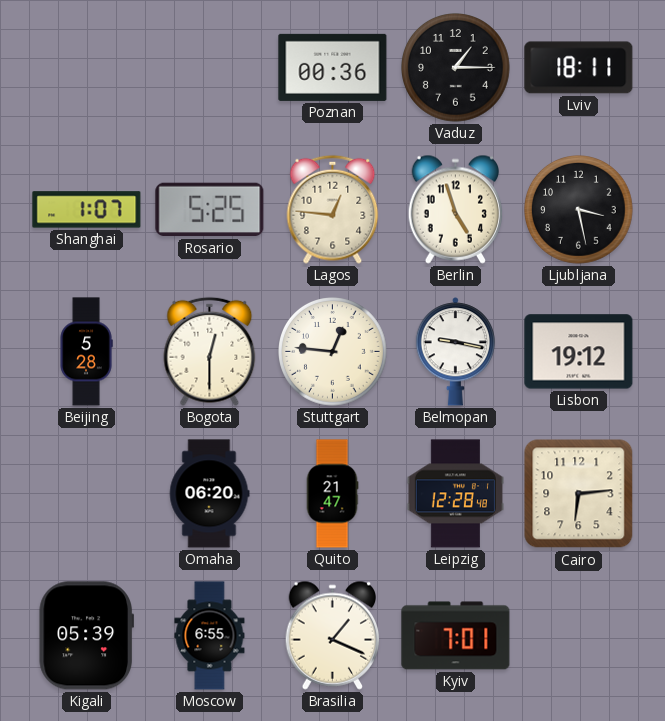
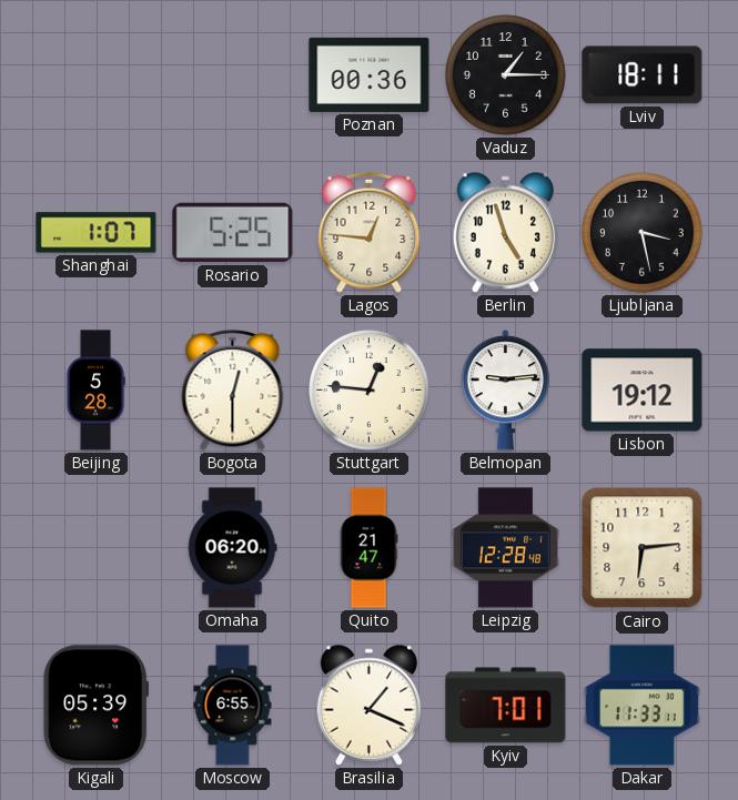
Belmopan: 9:17 -> 9:14 (506, 391)
Dakar: none -> 11:33 (641, 706)
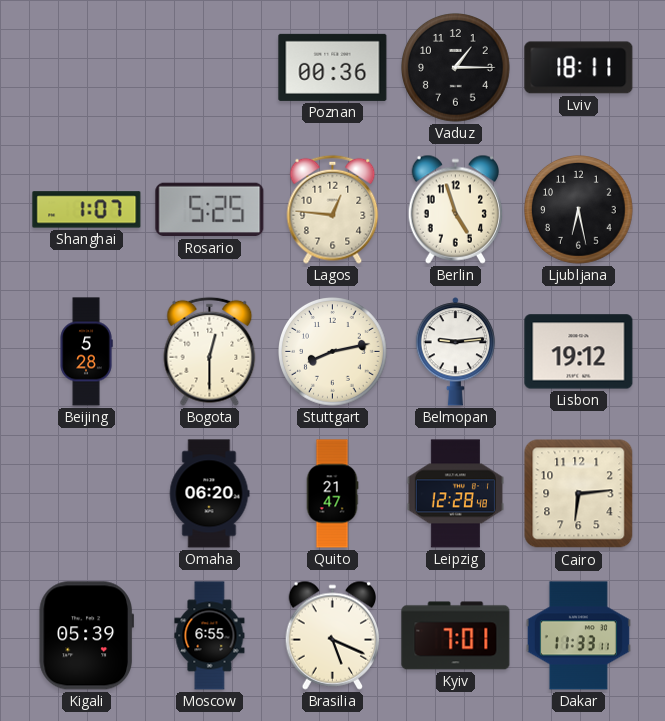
Ljubljana: 3:28 -> 6:28 (579, 210)
Stuttgart: 12:46 -> 8:13 (333, 352)
Brasilia: 1:19 -> 5:19 (333, 635)
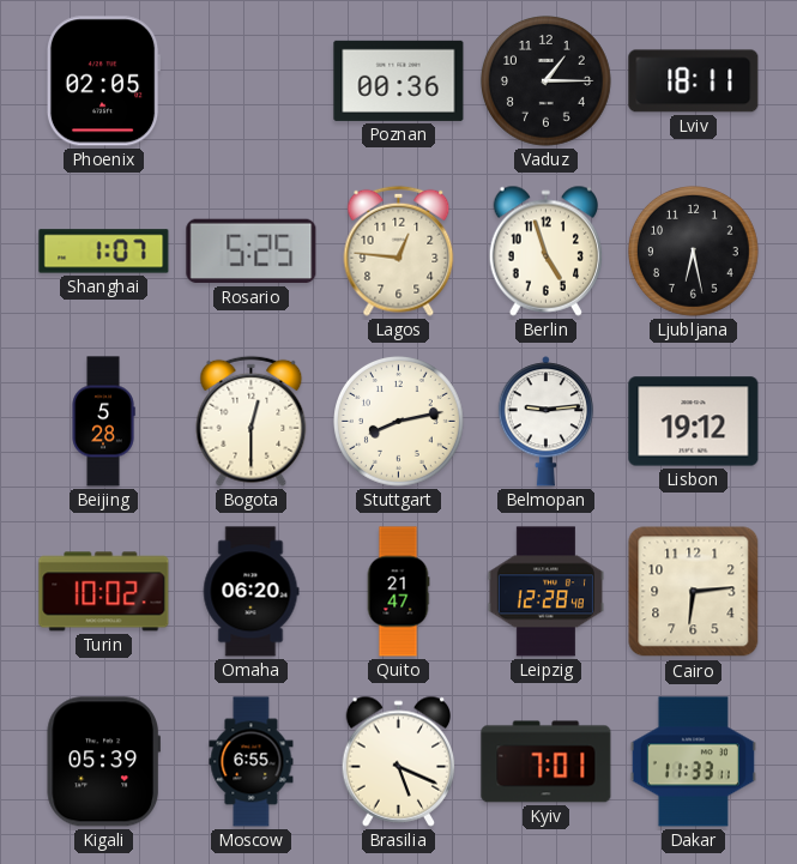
Phoenix: none -> 02:05 (103, 81)
Turin: none -> 10:02 (104, 592)
